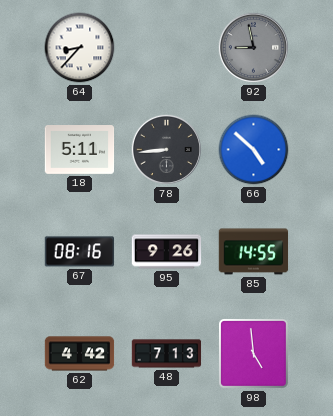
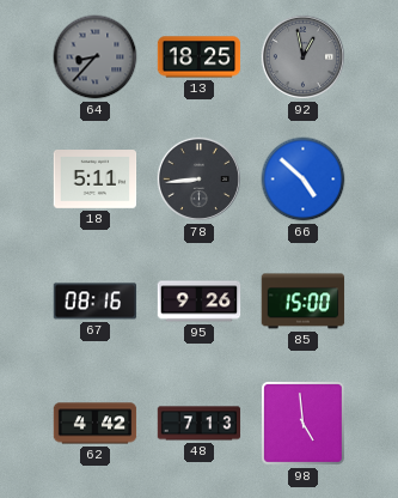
64 dial: white -> grey (96, 57)
13: none -> 18:25 (200, 57)
92: 8:58 -> 12:58 (302, 56)
85: 14:55 -> 15:00 (304, 302)
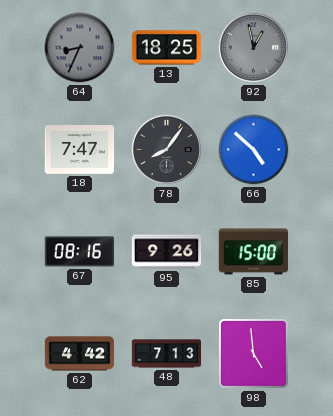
64: 8:37 -> 8:34 (80, 48)
18: 5:11 -> 7:47 (80, 150)
78: 8:44 -> 8:06 (166, 149)
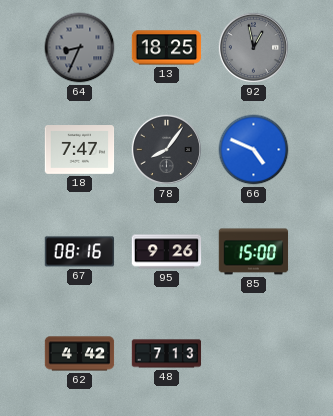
66: 4:52 -> 4:49 (254, 150)
98: 4:59 -> none (254, 354)
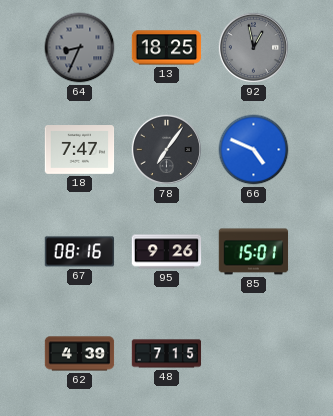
78: 8:06 -> 7:06 (166, 149)
85: 15:00 -> 15:01 (254, 252)
62: 4:42 -> 4:39 (80, 354)
48: 7:13 -> 7:15 (167, 354)
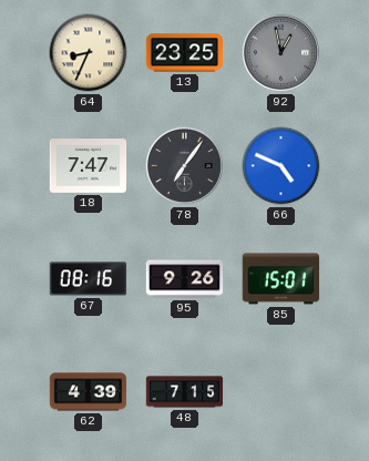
64 dial: grey -> cream (89, 53)
13: 18:25 -> 23:25 (185, 53)
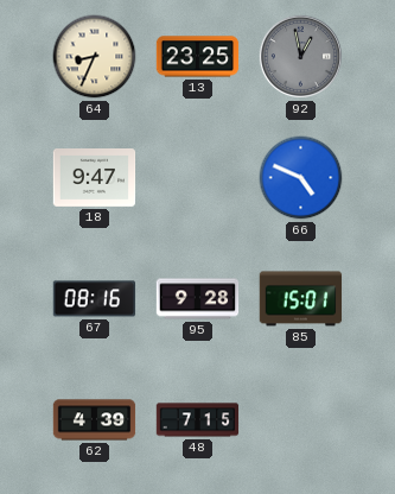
18: 7:47 -> 9:47 (95, 178)
78: 7:06 -> none (184, 165)
95: 9:26 -> 9:28 (198, 299)
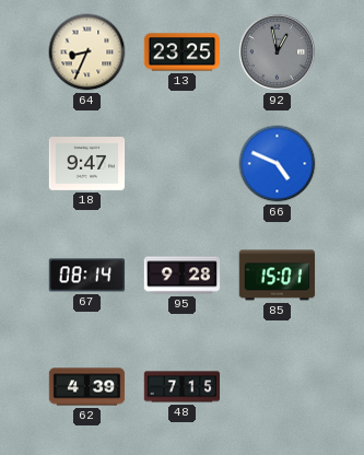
67: 08:16 -> 08:14 (87, 276)
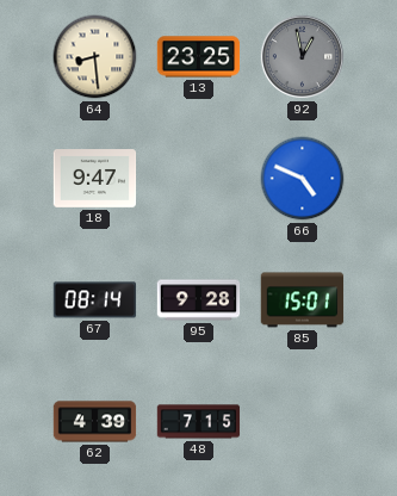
64: 8:34 -> 8:29 (95, 57)
